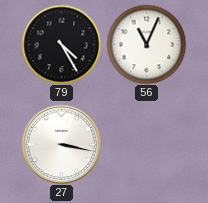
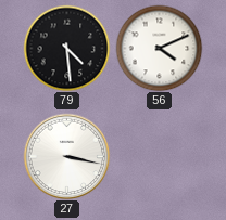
79: 4:25 -> 4:29 (66, 48)
56: 11:04 -> 4:11 (159, 48)
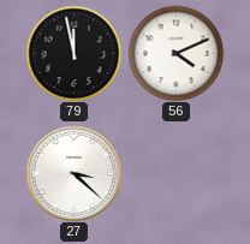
79: 4:29 -> 11:58 (73, 53)
27: 3:17 -> 3:22 (73, 173)
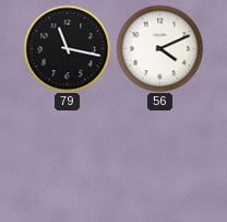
79: 11:58 -> 11:17 (67, 48)
27: 3:22 -> none (73, 173)
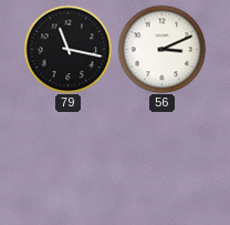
56: 4:11 -> 3:11 (161, 49)
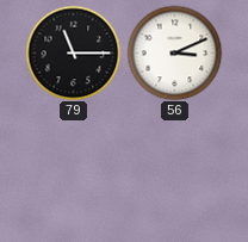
79: 11:17 -> 11:15 (73, 52)
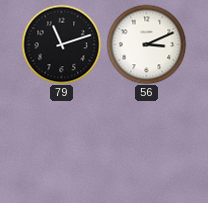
79: 11:15 -> 11:12 (61, 44)
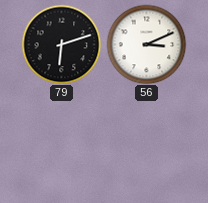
79: 11:12 -> 6:12 (61, 44)
